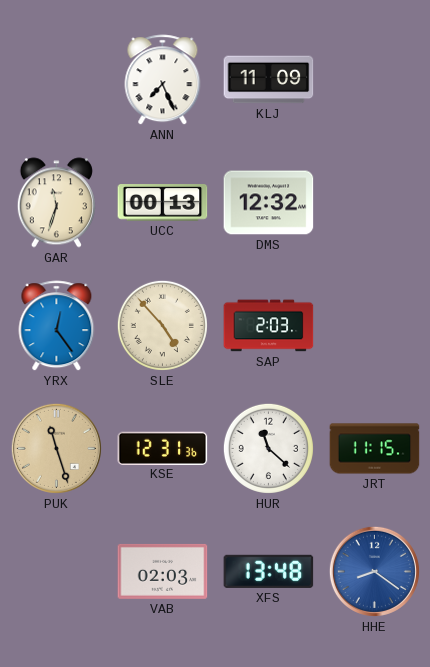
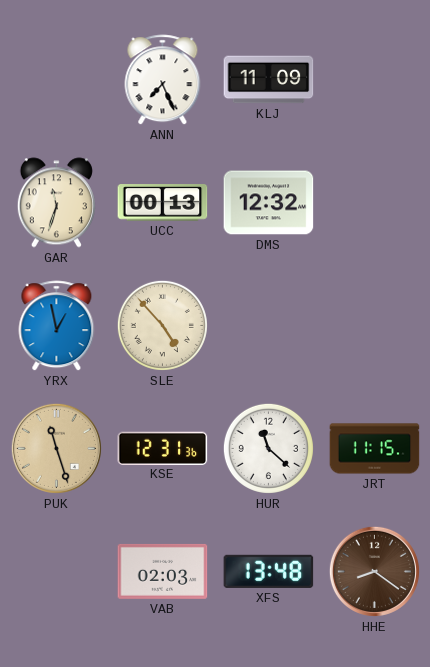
YRX: 12:24 -> 12:58 (57, 326)
SAP: 2:03 -> none (269, 326)
HHE dial: blue -> brown (374, 571)
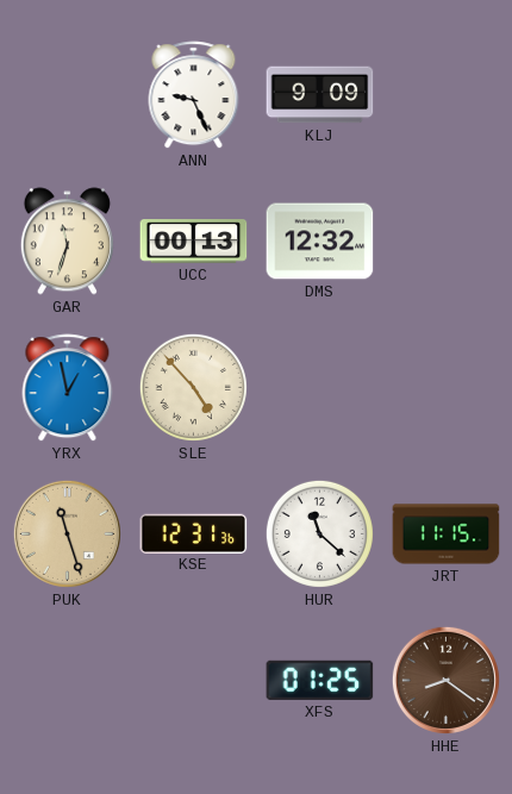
ANN: 7:26 -> 9:26 (194, 95)
KLJ: 11:09 -> 9:09 (320, 95)
VAB: 02:03 -> none (163, 571)
XFS: 13:48 -> 01:25 (320, 680)
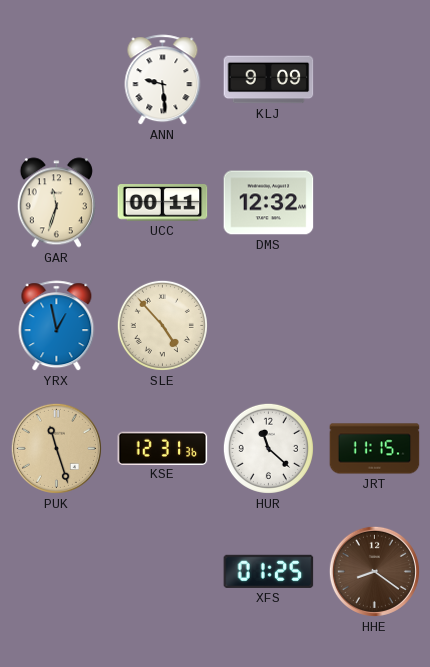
ANN: 9:26 -> 9:29 (163, 80)
UCC: 00:13 -> 00:11 (163, 203)
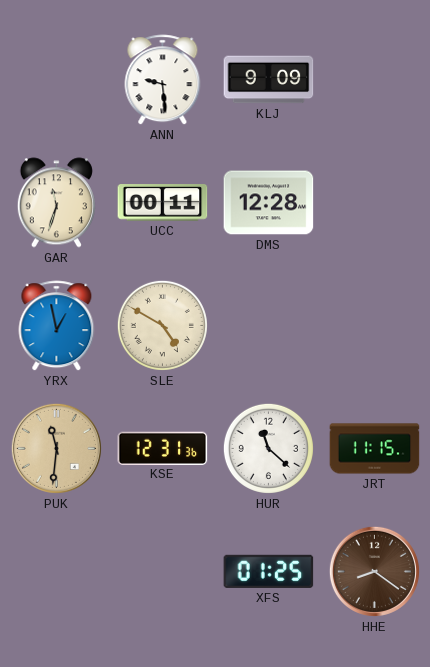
DMS: 12:32 -> 12:28 (269, 203)
SLE: 4:53 -> 4:50 (162, 325)
PUK: 11:27 -> 11:31 (56, 448)
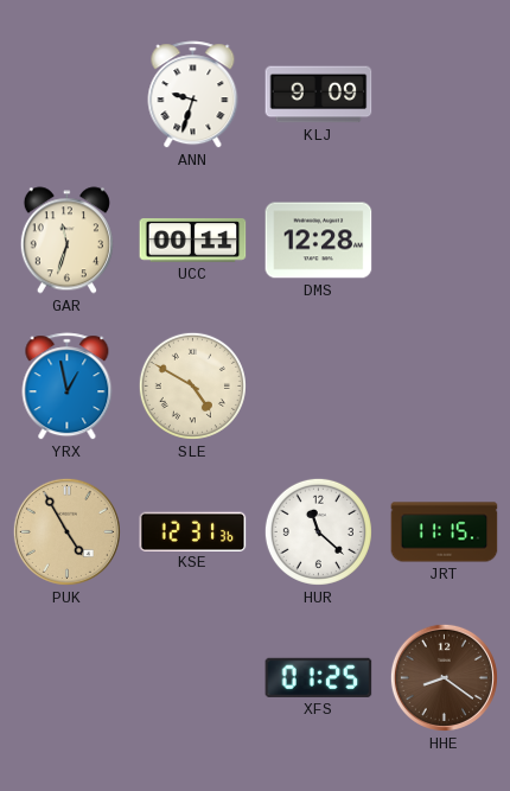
ANN: 9:29 -> 9:33 (193, 95)
PUK: 11:31 -> 4:55 (66, 531)
